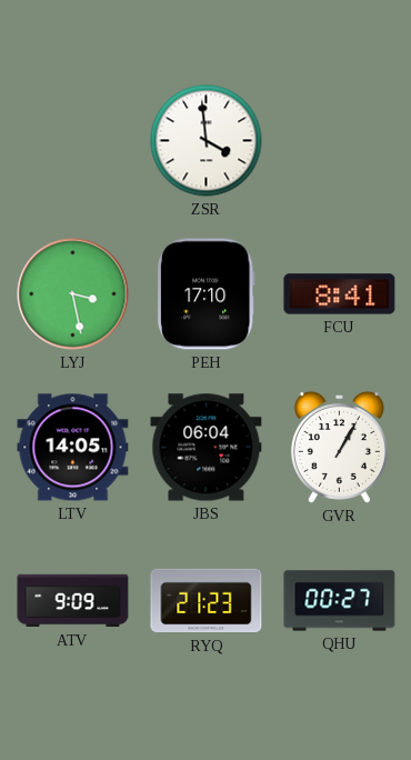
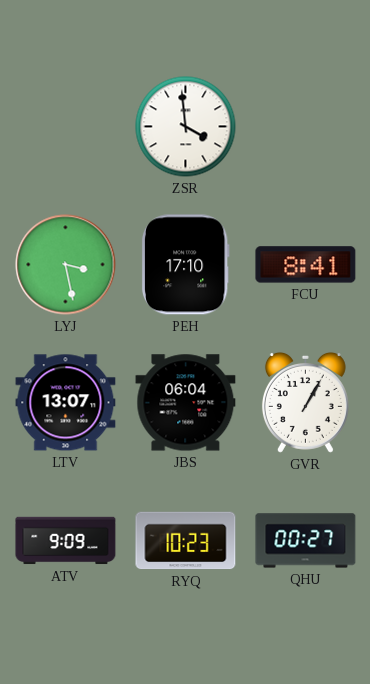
LTV: 14:05 -> 13:07 (66, 403)
RYQ: 21:23 -> 10:23 (186, 541)
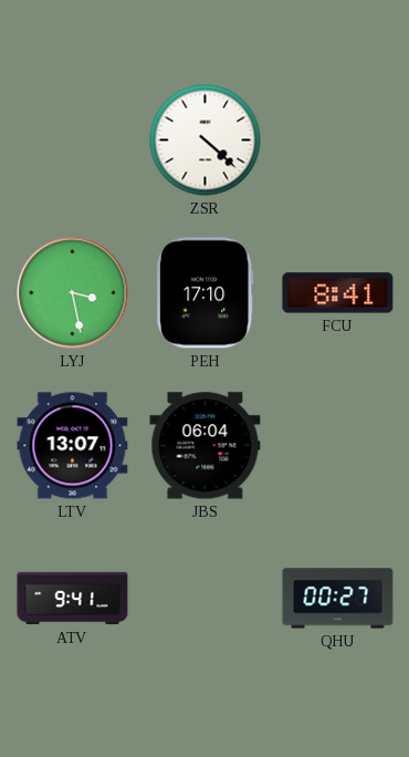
ZSR: 3:59 -> 4:22 (206, 141)
GVR: 1:05 -> none (305, 402)
ATV: 9:09 -> 9:41 (73, 599)
RYQ: 10:23 -> none (186, 541)
